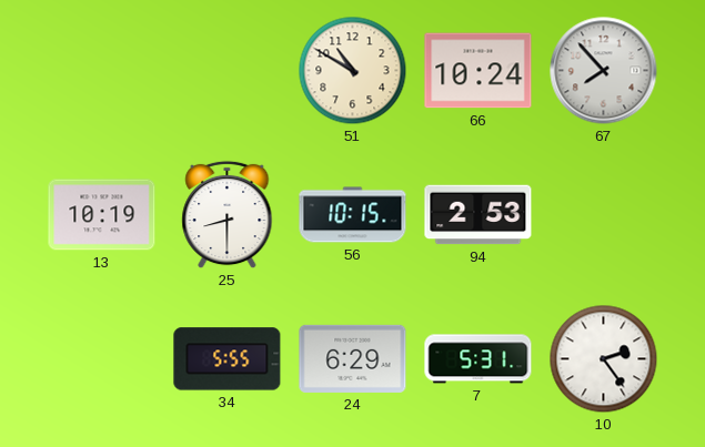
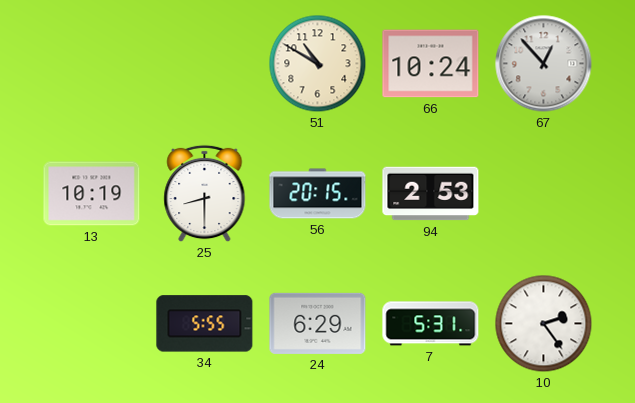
67: 7:53 -> 12:53 (544, 64)
56: 10:15 -> 20:15 (318, 194)
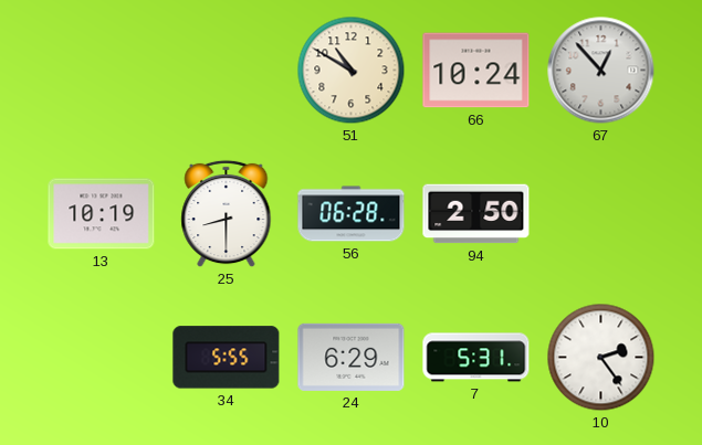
56: 20:15 -> 06:28 (352, 214)
94: 2:53 -> 2:50 (476, 214)
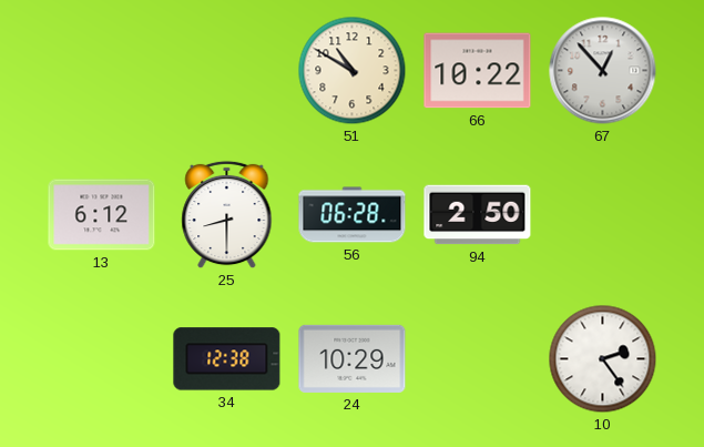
66: 10:24 -> 10:22 (478, 71)
13: 10:19 -> 6:12 (102, 215)
34: 5:55 -> 12:38 (227, 359)
24: 6:29 -> 10:29 (353, 358)
7: 5:31 -> none (476, 358)
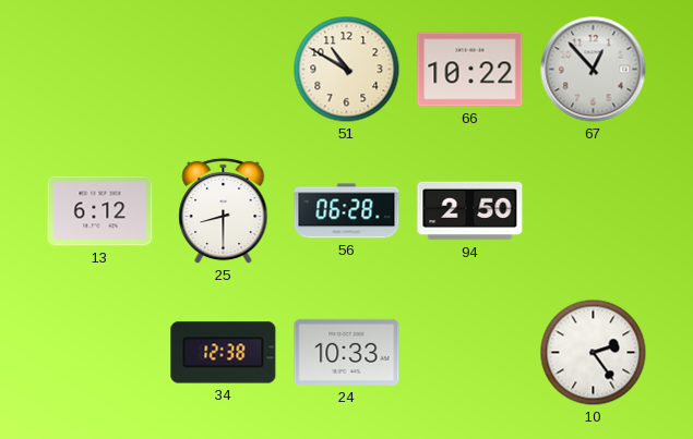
24: 10:29 -> 10:33 (347, 352)
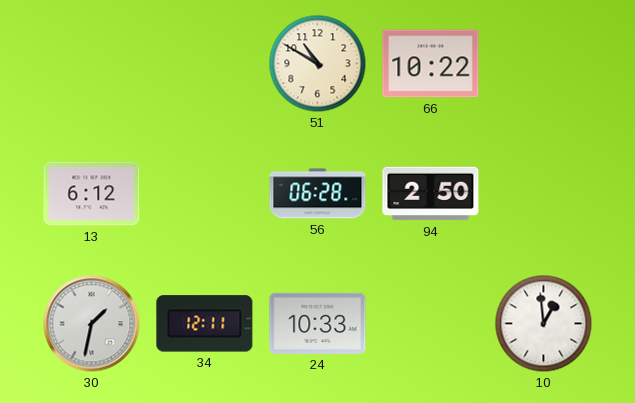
67: 12:53 -> none (594, 70)
25: 8:30 -> none (224, 211)
30: none -> 1:32 (92, 324)
34: 12:38 -> 12:11 (205, 324)
10: 2:24 -> 12:59 (544, 324)
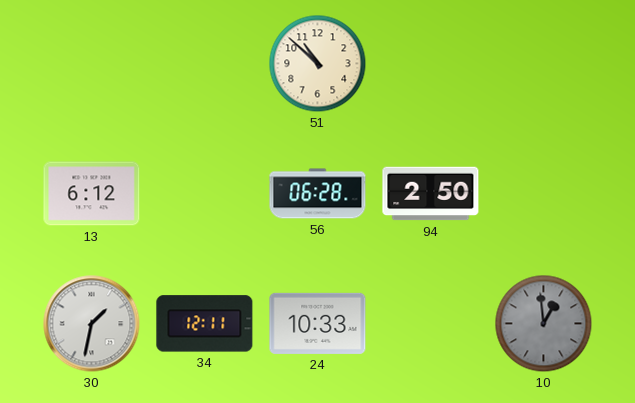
51: 10:50 -> 10:52 (318, 64)
66: 10:22 -> none (431, 64)
10 dial: white -> grey (544, 324)
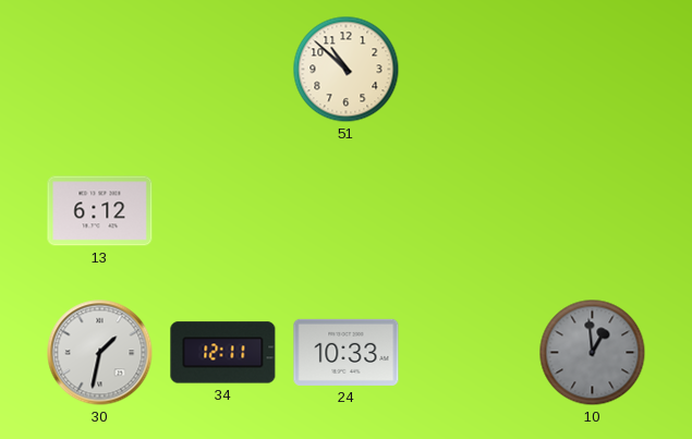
56: 06:28 -> none (318, 194)
94: 2:50 -> none (431, 194)
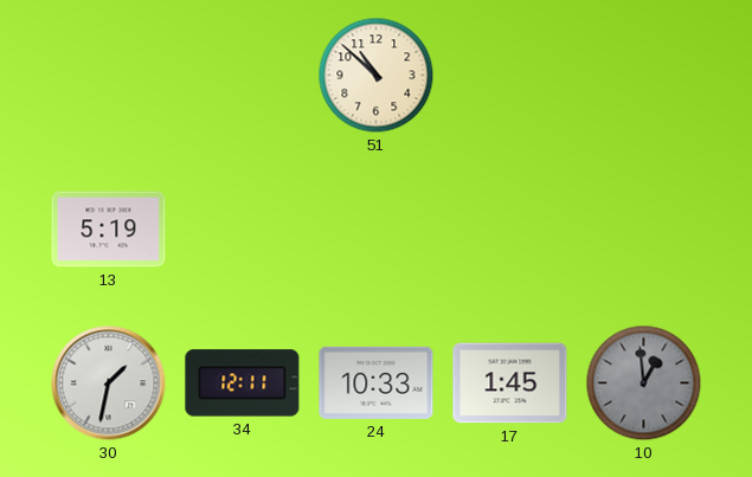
13: 6:12 -> 5:19 (109, 230)
17: none -> 1:45 (510, 383)
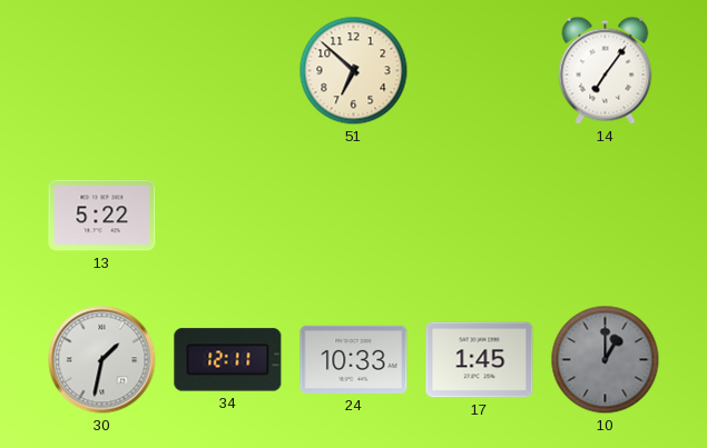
51: 10:52 -> 6:52 (354, 71)
14: none -> 7:06 (606, 70)
13: 5:19 -> 5:22 (102, 216)
10: 12:59 -> 1:00 (606, 360)
